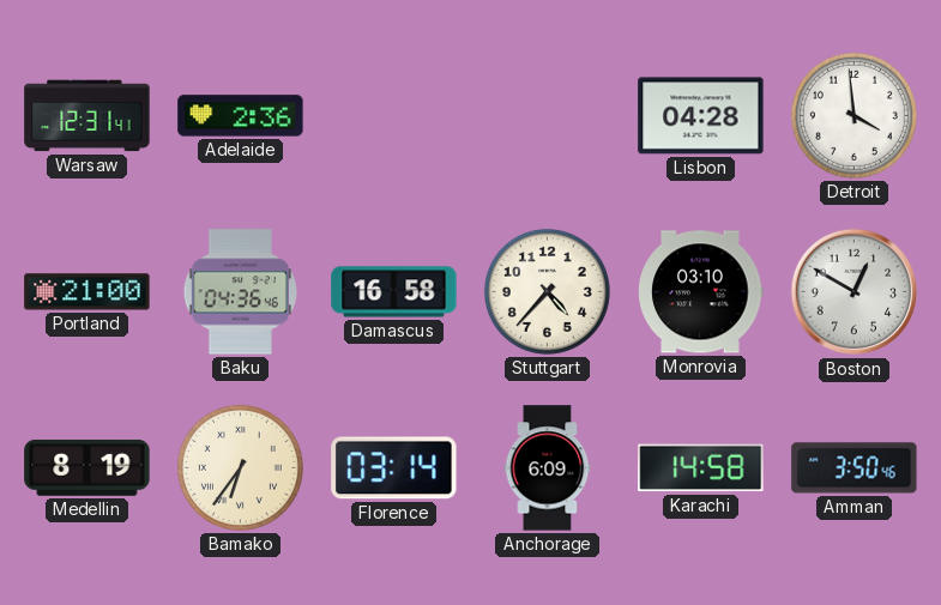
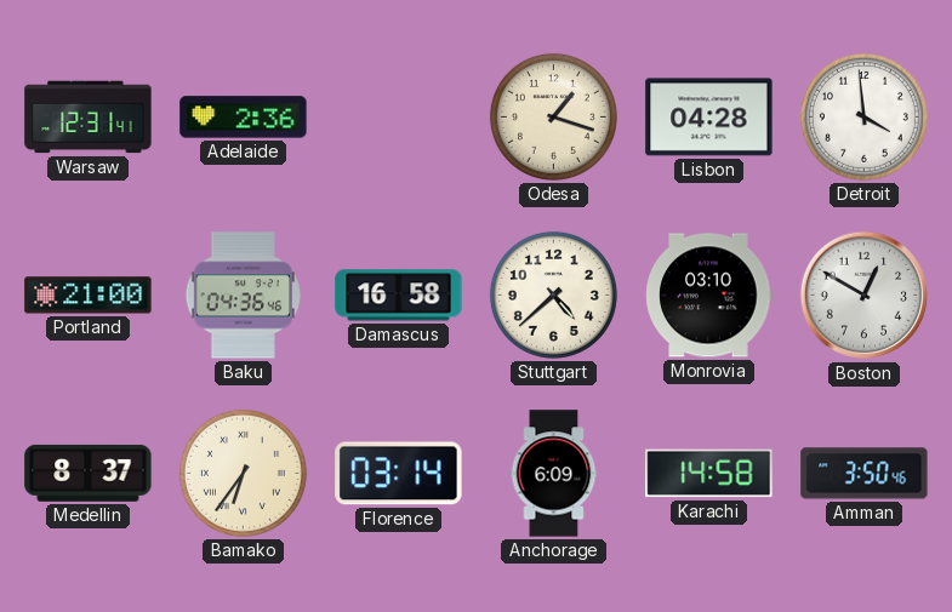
Odesa: none -> 1:18 (553, 116)
Stuttgart: 4:37 -> 4:38 (553, 294)
Medellin: 8:19 -> 8:37 (89, 473)
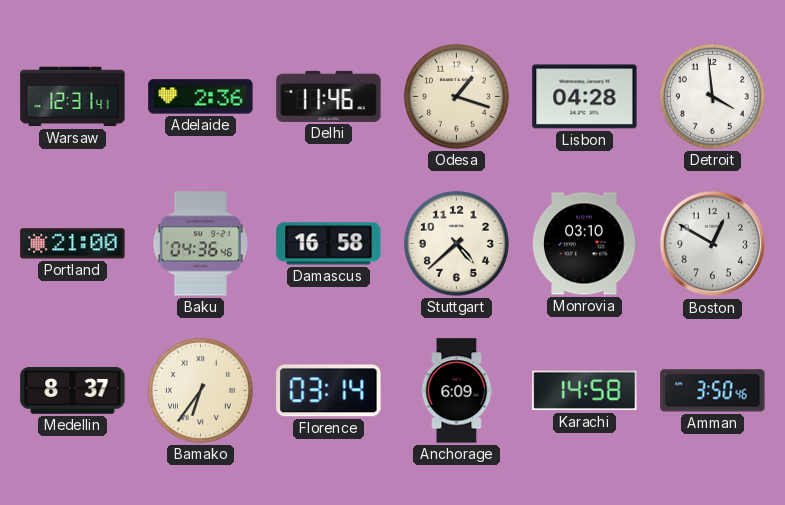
Delhi: none -> 11:46 (329, 96)
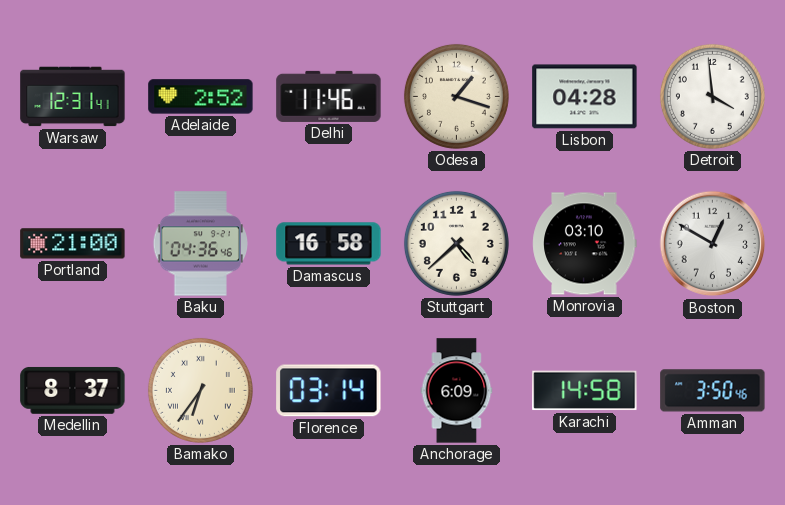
Adelaide: 2:36 -> 2:52 (201, 97)
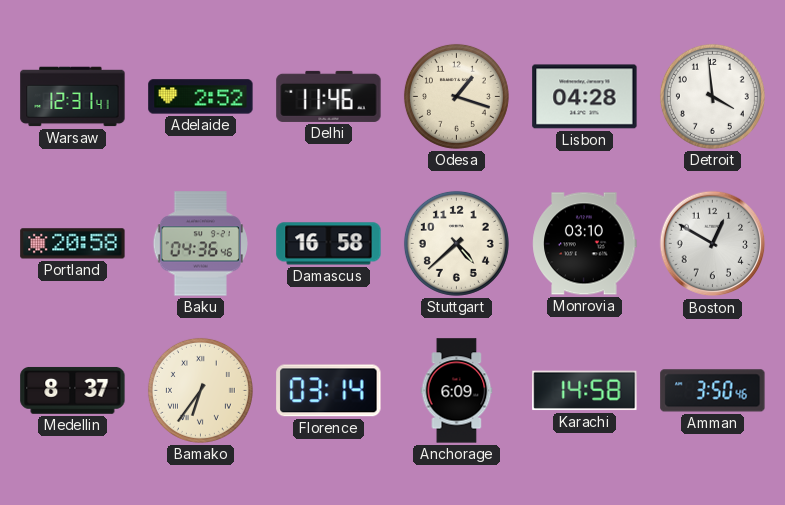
Portland: 21:00 -> 20:58 (73, 244)
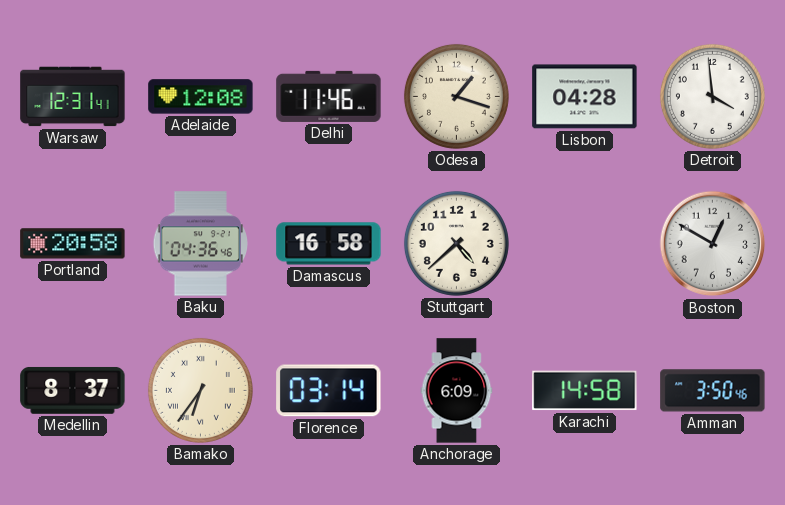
Adelaide: 2:52 -> 12:08 (201, 97)
Monrovia: 03:10 -> none (585, 244)
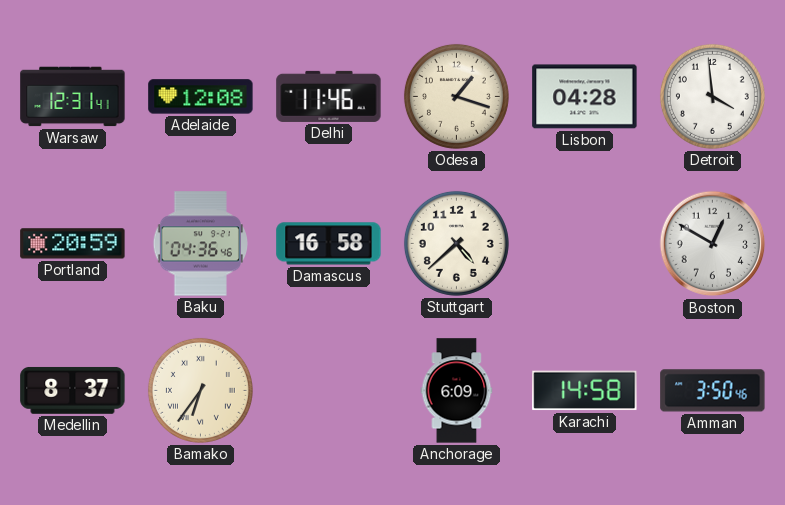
Portland: 20:58 -> 20:59 (73, 244)
Florence: 03:14 -> none (329, 391)
